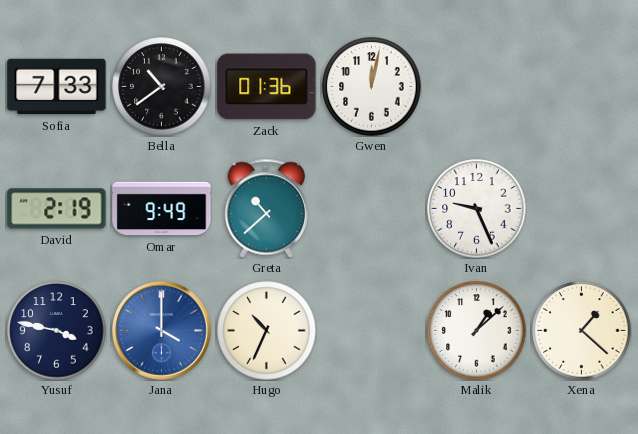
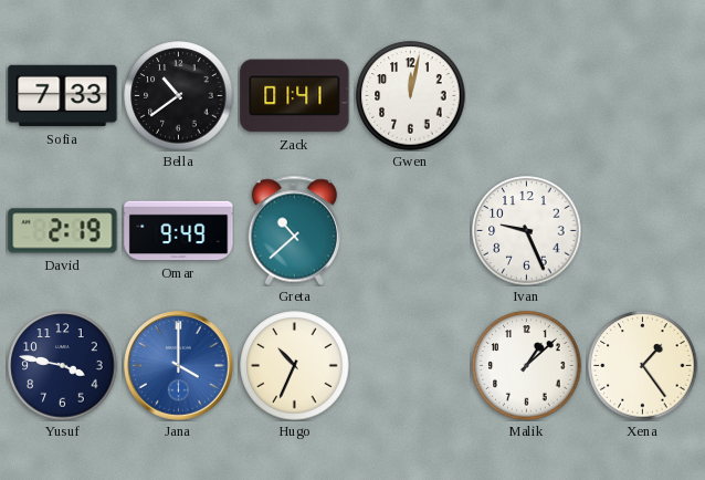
Zack: 01:36 -> 01:41 (295, 96)
Xena: 1:22 -> 1:24 (643, 366)
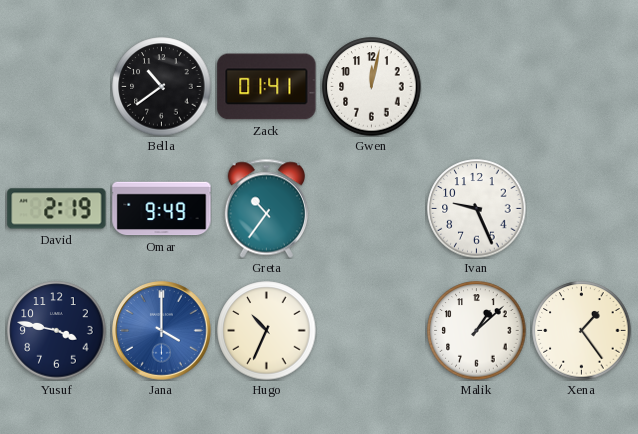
Sofia: 7:33 -> none (63, 96)
Greta: 10:38 -> 10:36 (266, 208)
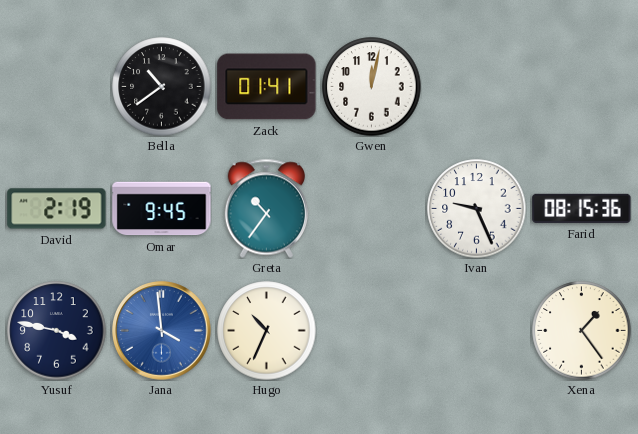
Omar: 9:49 -> 9:45 (162, 209)
Farid: none -> 08:15 (582, 208)
Jana: 4:00 -> 3:59 (162, 331)
Malik: 1:08 -> none (477, 331)
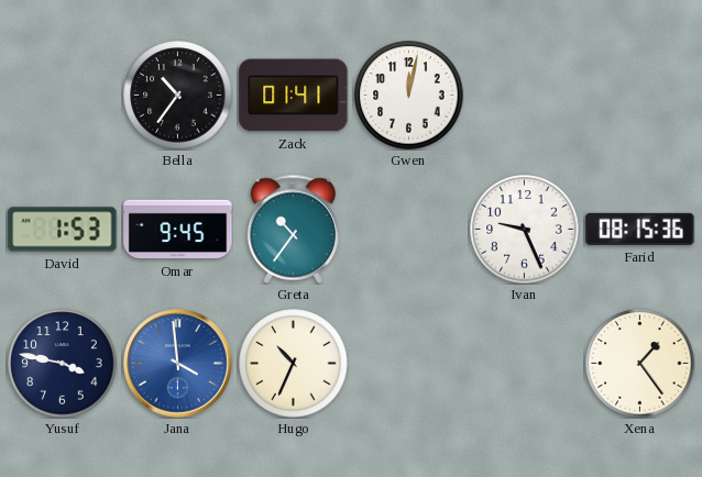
Bella: 10:39 -> 10:36 (178, 96)
David: 2:19 -> 1:53 (63, 230)
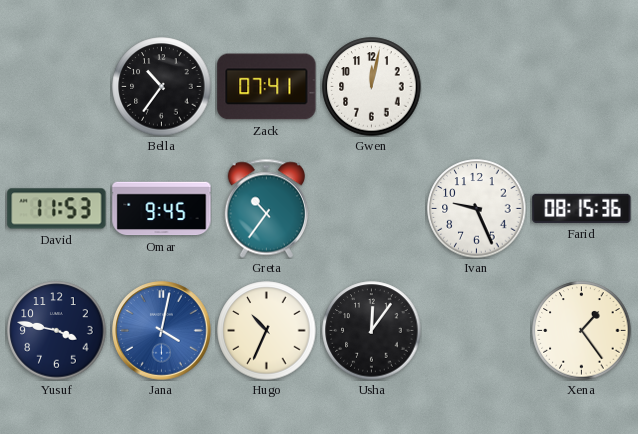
Zack: 01:41 -> 07:41 (267, 87)
David: 1:53 -> 11:53 (57, 209)
Jana: 3:59 -> 4:02 (162, 331)
Usha: none -> 12:06 (372, 331)
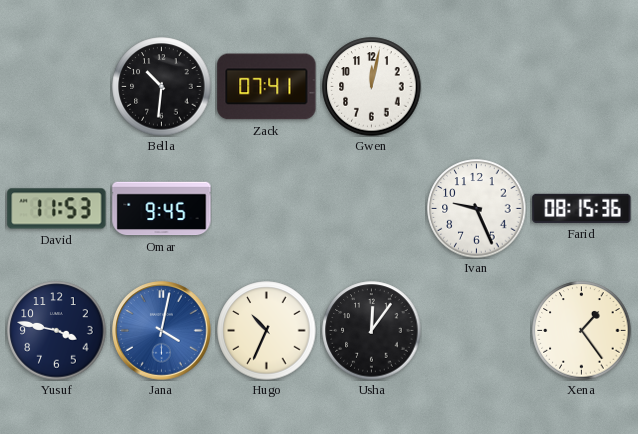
Bella: 10:36 -> 10:31 (162, 87)
Greta: 10:36 -> none (266, 208)
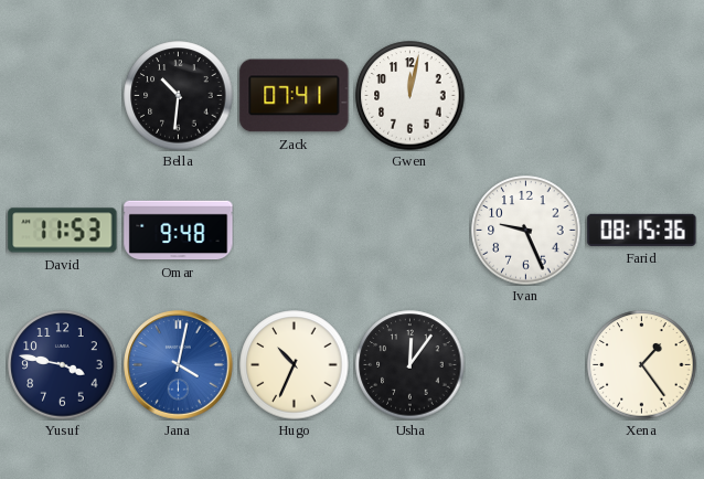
Omar: 9:45 -> 9:48 (179, 231)
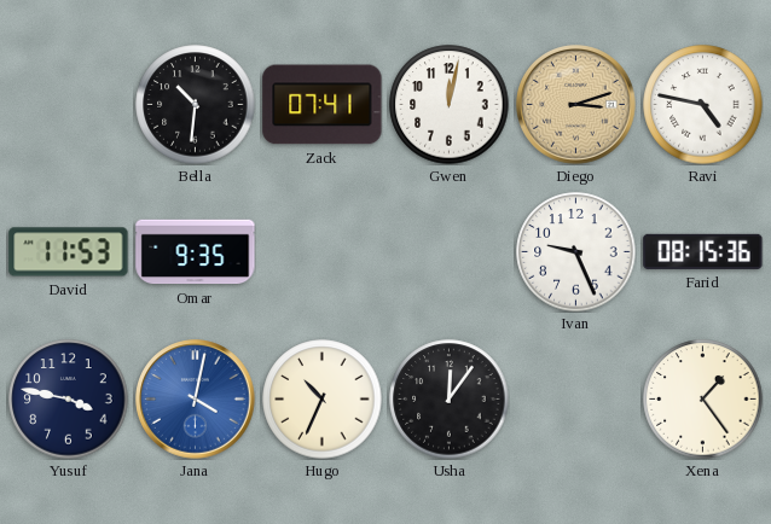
Diego: none -> 3:12 (576, 105)
Ravi: none -> 4:47 (703, 105)
Omar: 9:48 -> 9:35 (196, 252)
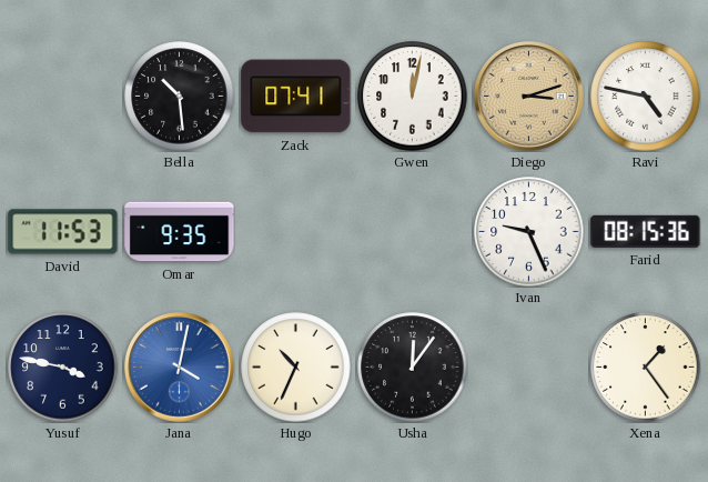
Bella: 10:31 -> 10:29 (180, 97)
